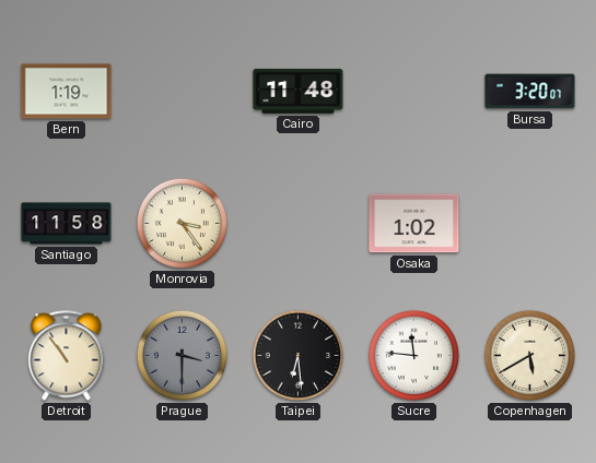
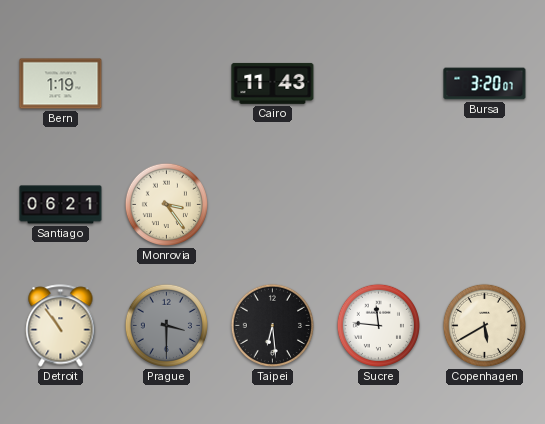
Cairo: 11:48 -> 11:43 (273, 83)
Santiago: 11:58 -> 06:21 (61, 205)
Osaka: 1:02 -> none (414, 224)
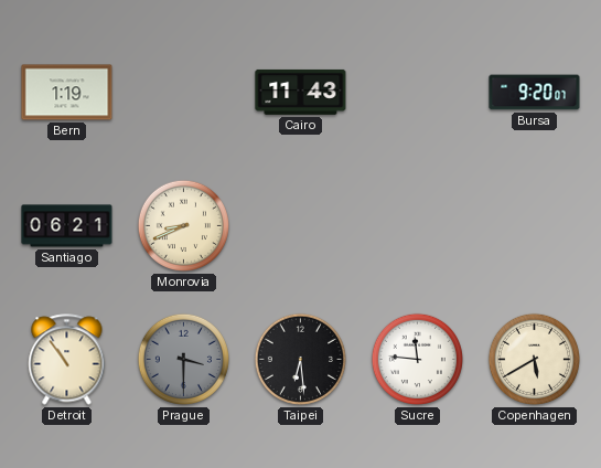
Bursa: 3:20 -> 9:20 (535, 93)
Monrovia: 3:24 -> 8:41 (183, 225)
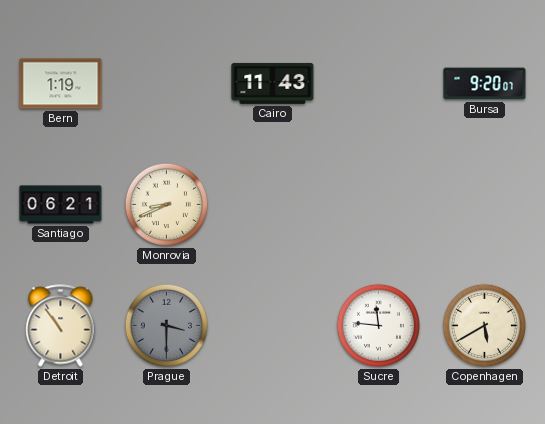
Taipei: 6:29 -> none (300, 359)
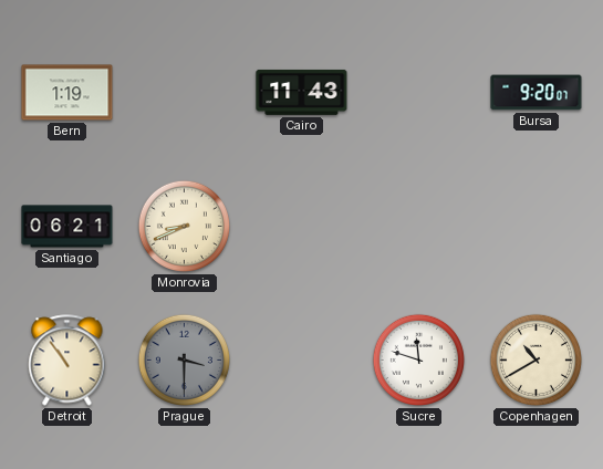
Sucre: 11:46 -> 11:48 (418, 359)
Copenhagen: 5:40 -> 10:40 (536, 359)
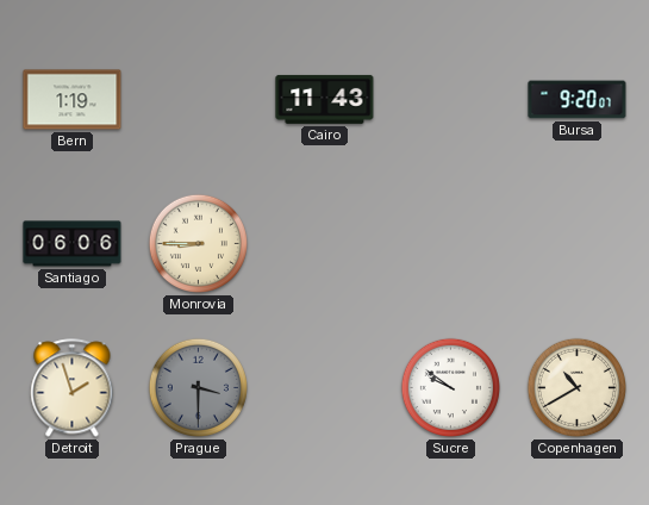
Santiago: 06:21 -> 06:06 (73, 244)
Monrovia: 8:41 -> 8:45 (198, 243)
Detroit: 10:54 -> 1:57 (73, 388)
Sucre: 11:48 -> 9:51 (450, 387)
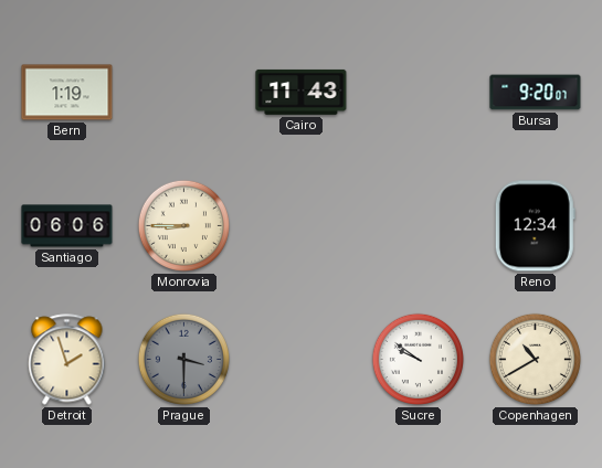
Reno: none -> 12:34 (535, 226)
